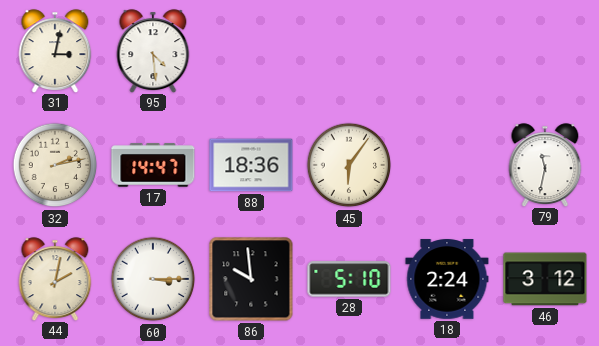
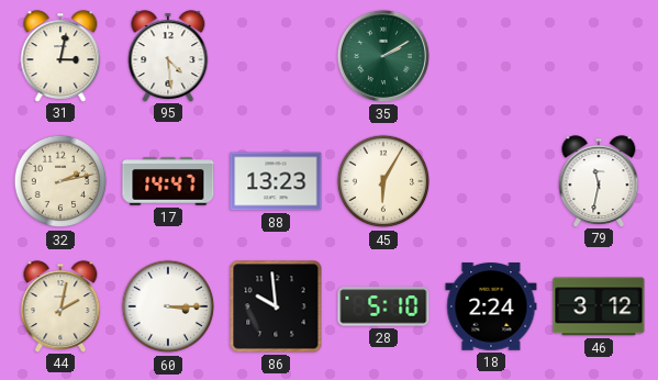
35: none -> 2:10 (383, 56)
88: 18:36 -> 13:23 (276, 181)
45: 6:06 -> 6:05 (383, 181)
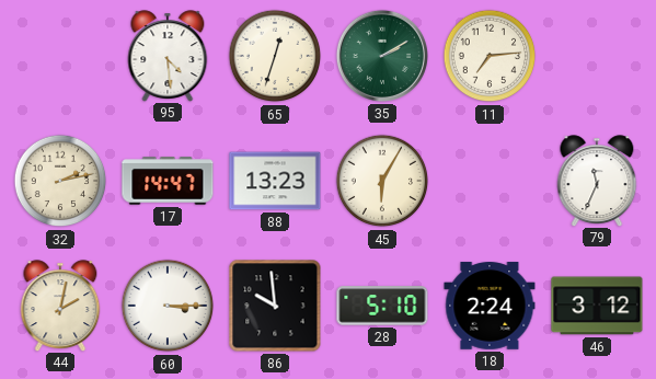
31: 3:02 -> none (60, 56)
65: none -> 12:33 (275, 56)
11: none -> 7:14 (490, 56)
79: 11:32 -> 11:34 (597, 181)
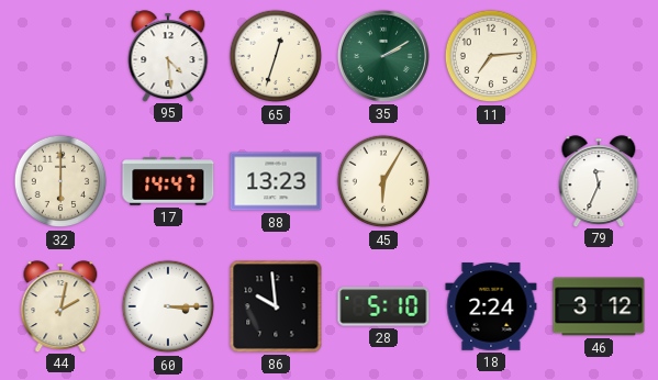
32: 2:13 -> 6:00 (60, 181)
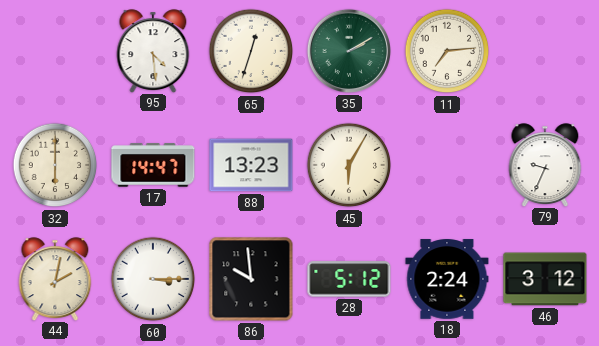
79: 11:34 -> 9:34 (545, 165)
28: 5:10 -> 5:12 (349, 279)
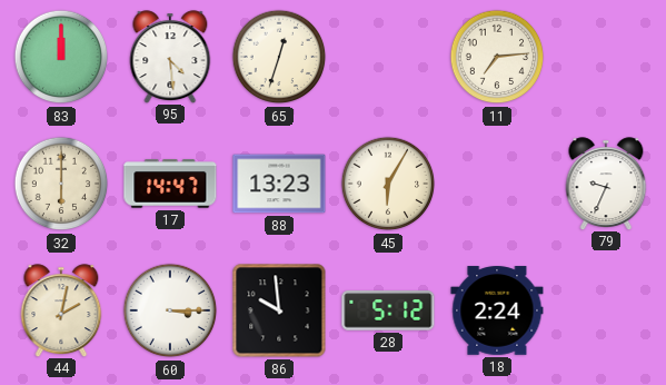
83: none -> 12:00 (61, 57)
35: 2:10 -> none (349, 51)
46: 3:12 -> none (545, 279)
